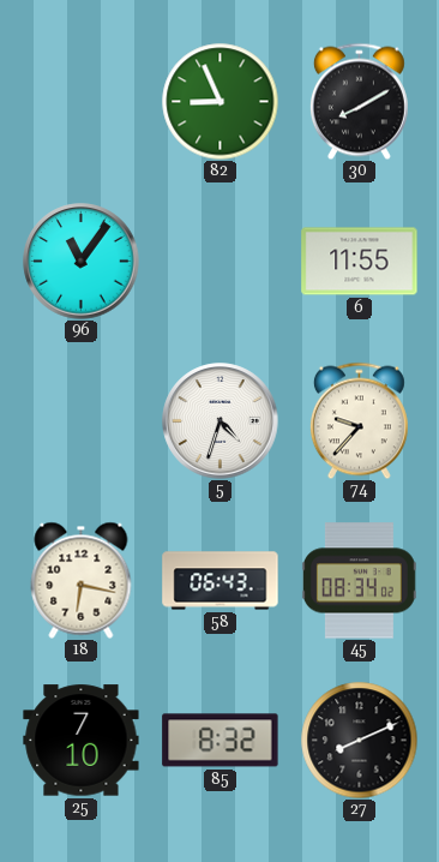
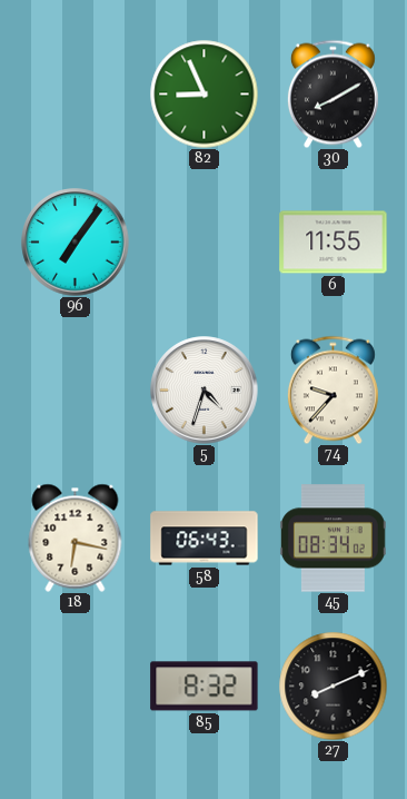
96: 11:06 -> 7:06 (76, 243)
25: 7:10 -> none (82, 741)
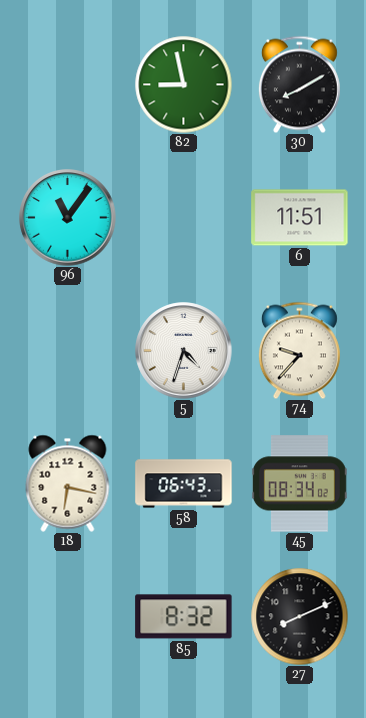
82: 8:56 -> 8:58 (183, 84)
96: 7:06 -> 11:06 (68, 218)
6: 11:55 -> 11:51 (300, 218)
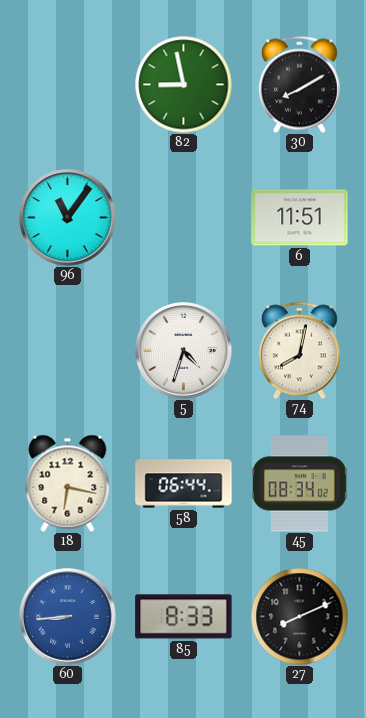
74: 9:37 -> 8:02 (299, 350)
58: 06:43 -> 06:44 (184, 484)
60: none -> 8:44 (68, 617)
85: 8:32 -> 8:33 (184, 617)
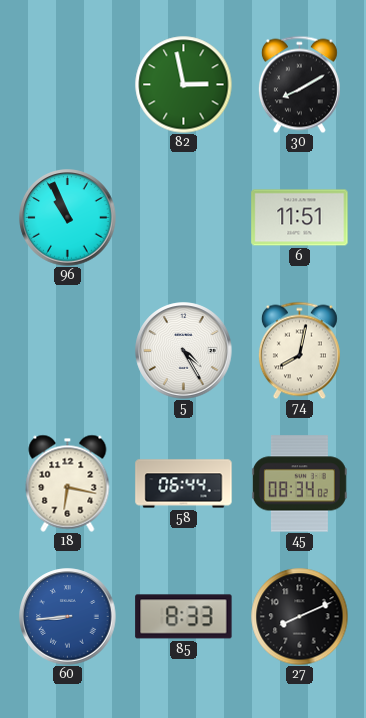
82: 8:58 -> 2:58 (183, 84)
96: 11:06 -> 10:56 (68, 218)
5: 4:33 -> 4:25 (184, 351)
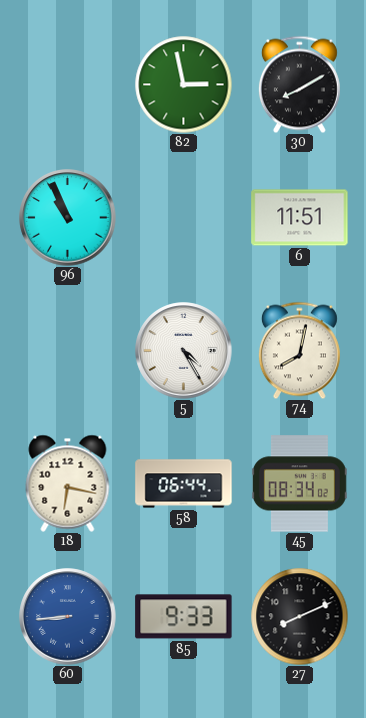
85: 8:33 -> 9:33 (184, 617)
